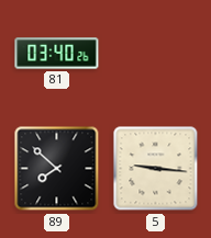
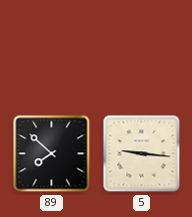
81: 03:40 -> none (57, 54)
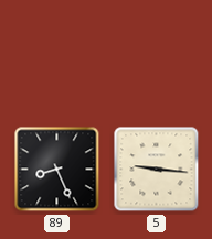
89: 7:52 -> 8:26 (57, 170)
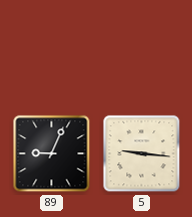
89: 8:26 -> 9:04 (52, 154)
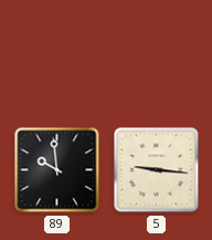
89: 9:04 -> 9:59 (57, 170)
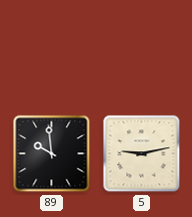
5: 9:16 -> 9:13 (142, 154)
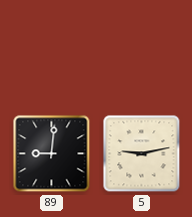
89: 9:59 -> 9:01 (52, 154)
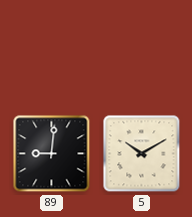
5: 9:13 -> 10:10 (142, 154)
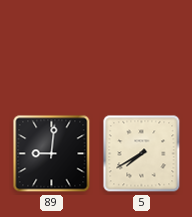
5: 10:10 -> 7:40 (142, 154)
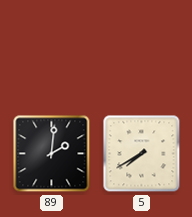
89: 9:01 -> 2:01 (52, 154)
